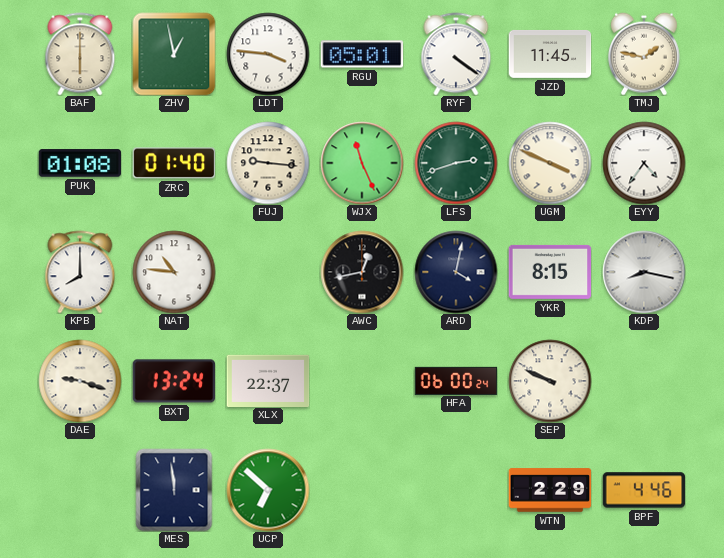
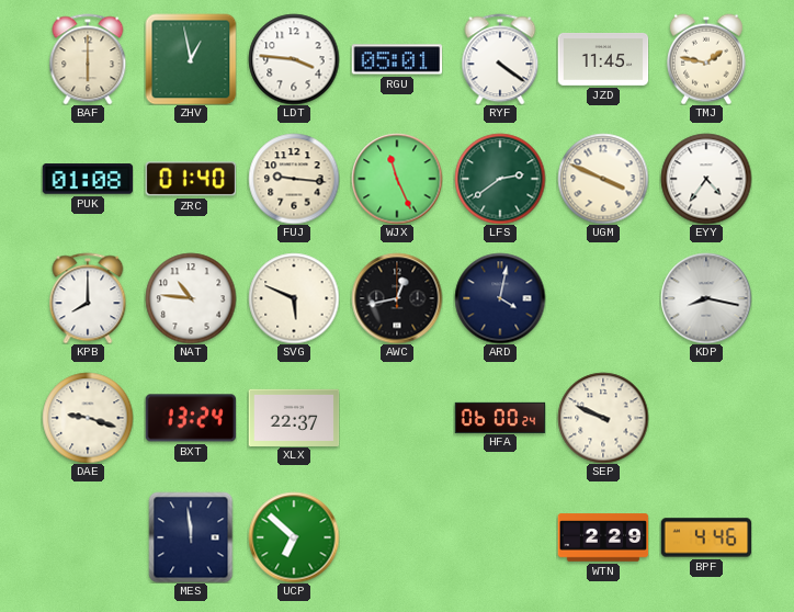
LFS: 2:42 -> 2:39 (500, 179)
SVG: none -> 5:49 (294, 298)
YKR: 8:15 -> none (550, 272)
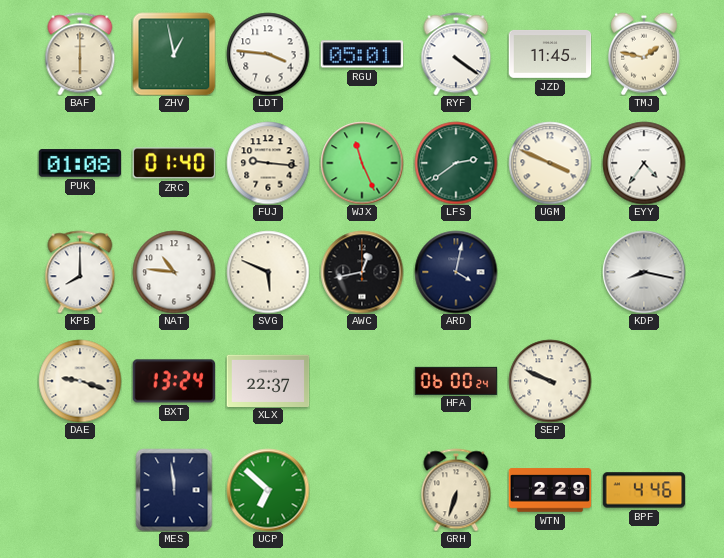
GRH: none -> 6:33 (456, 490)
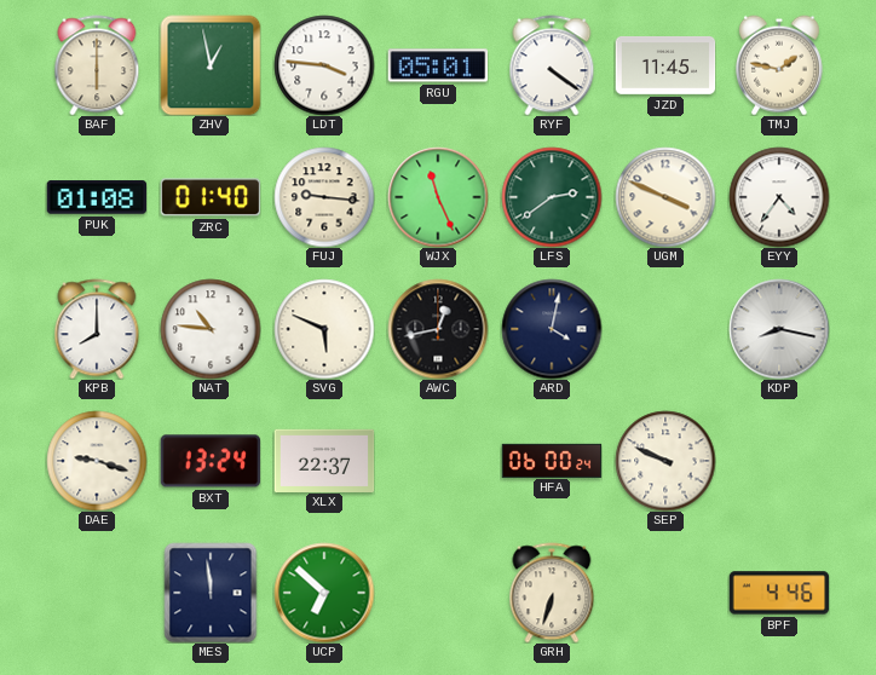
WTN: 2:29 -> none (550, 490)
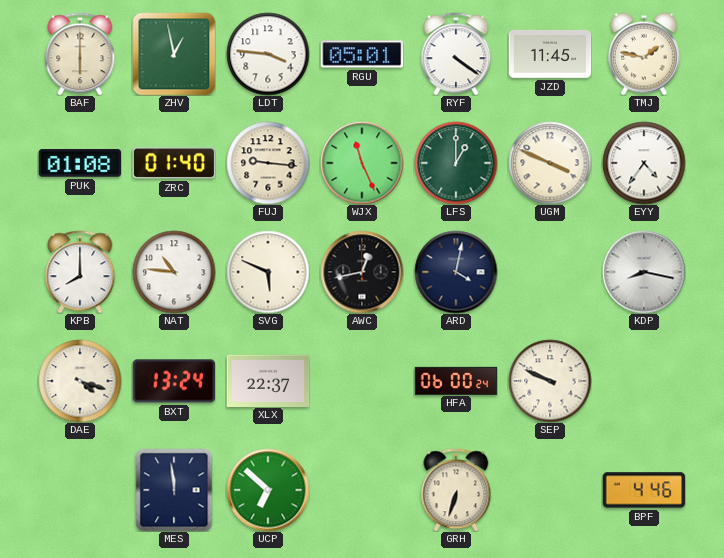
LFS: 2:39 -> 1:00 (456, 163)
DAE: 9:18 -> 4:18 (80, 381)
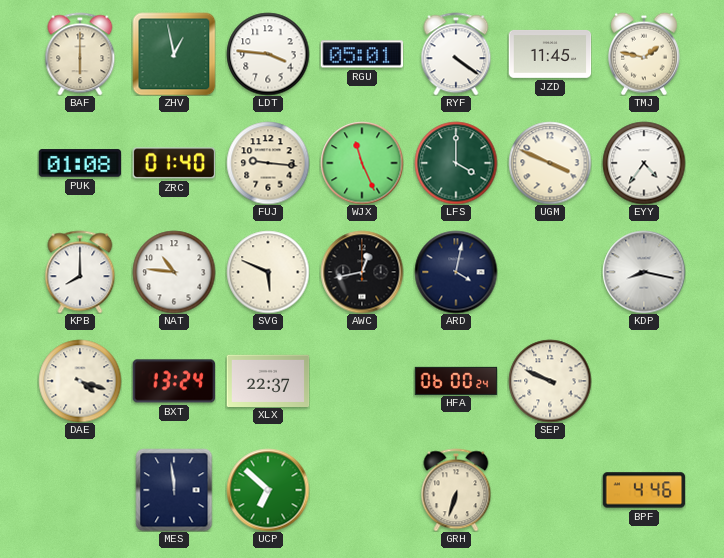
LFS: 1:00 -> 4:00 (456, 163)
